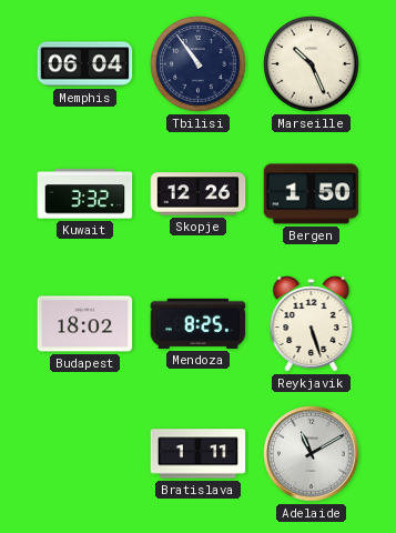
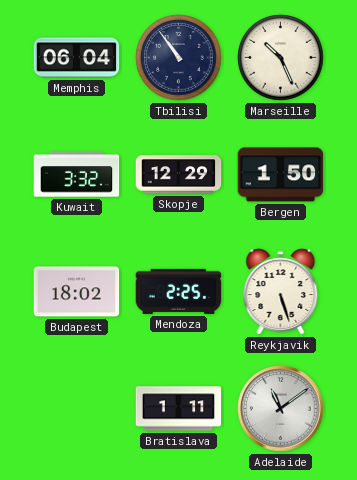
Skopje: 12:26 -> 12:29 (179, 175)
Mendoza: 8:25 -> 2:25 (179, 291)
Adelaide: 11:10 -> 11:09 (281, 409)
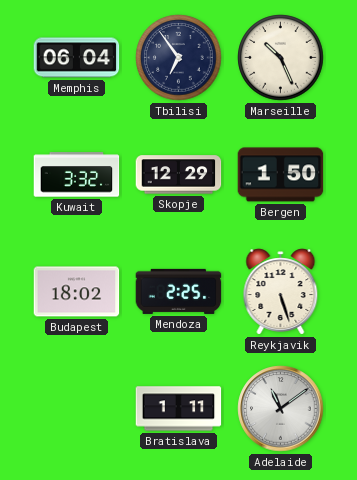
Tbilisi: 10:54 -> 6:54 (179, 58)
